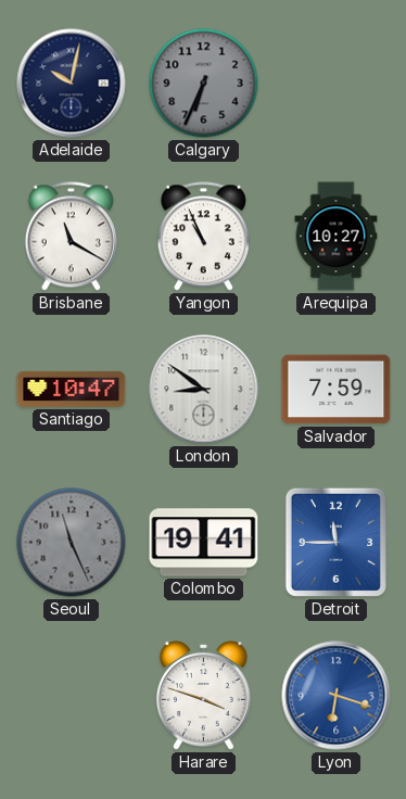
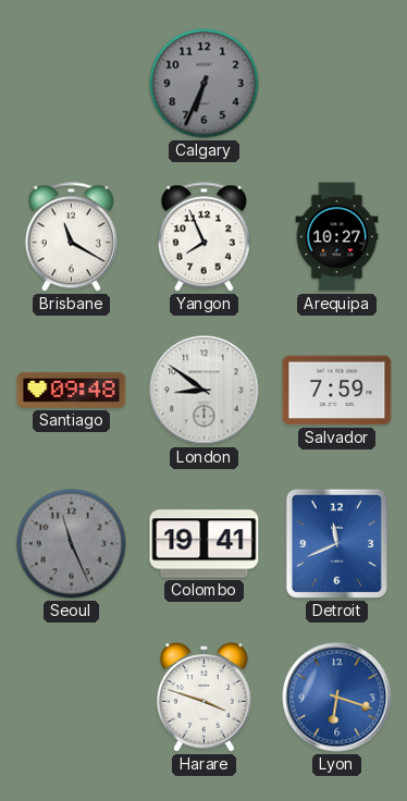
Adelaide: 10:02 -> none (72, 84)
Yangon: 10:56 -> 7:56 (203, 237)
Santiago: 10:47 -> 09:48 (72, 390)
Detroit: 11:45 -> 11:41 (336, 543)
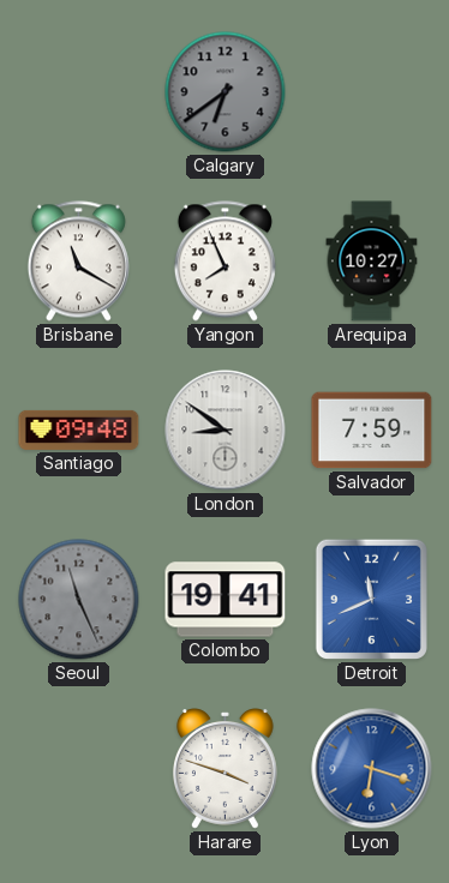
Calgary: 6:34 -> 6:39 (226, 92)
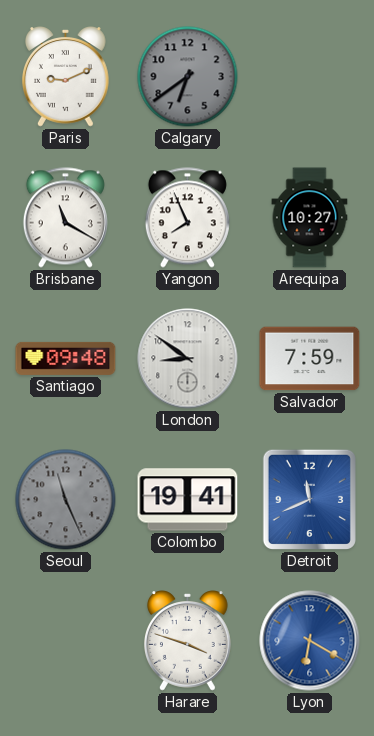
Paris: none -> 9:11 (66, 77)
Lyon: 6:18 -> 6:20 (310, 641)
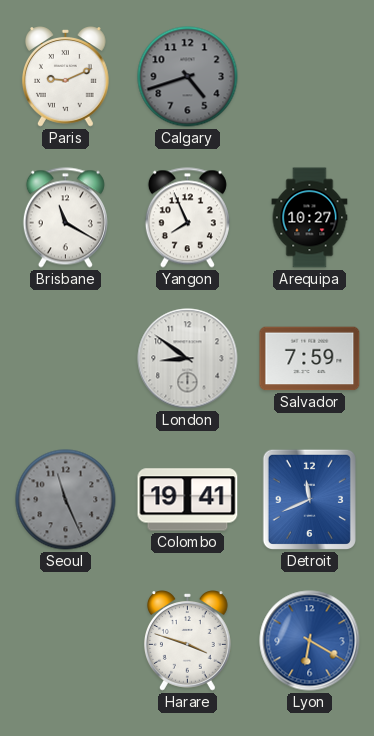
Calgary: 6:39 -> 4:42 (188, 77)
Santiago: 09:48 -> none (66, 358)
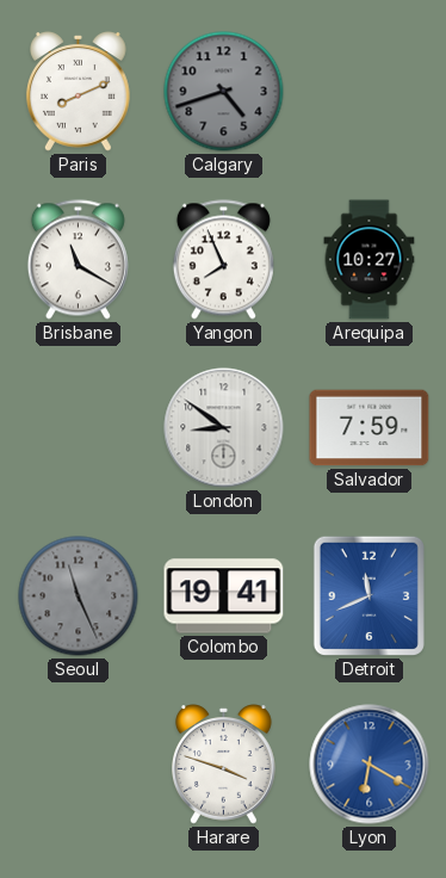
Paris: 9:11 -> 8:11 (79, 92)
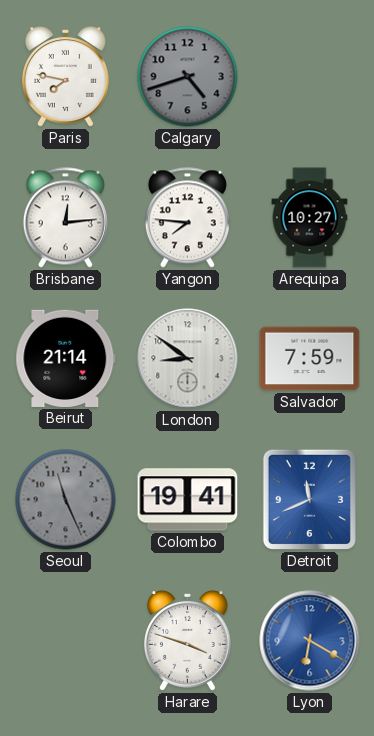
Paris: 8:11 -> 7:47 (66, 77)
Brisbane: 11:20 -> 12:14 (65, 218)
Yangon: 7:56 -> 7:46 (187, 218)
Beirut: none -> 21:14 (66, 358)
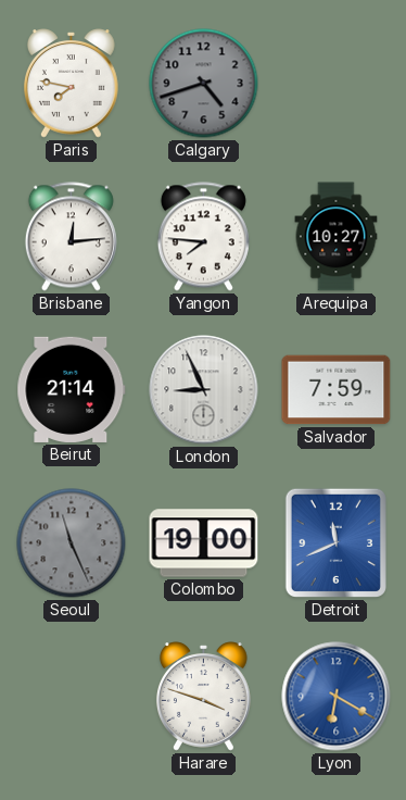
London: 8:51 -> 8:56 (204, 390)
Colombo: 19:41 -> 19:00 (204, 543)
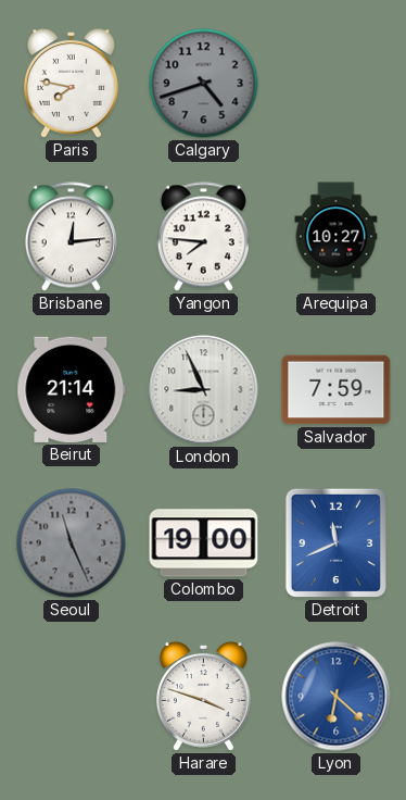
Lyon: 6:20 -> 6:22 (337, 697)
